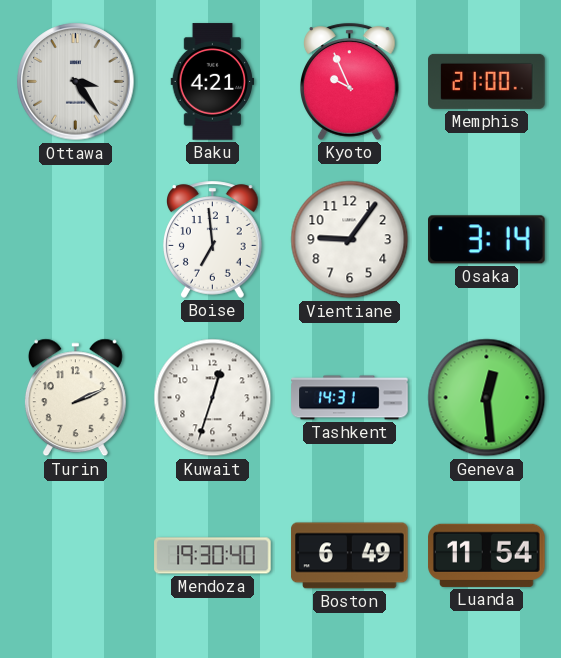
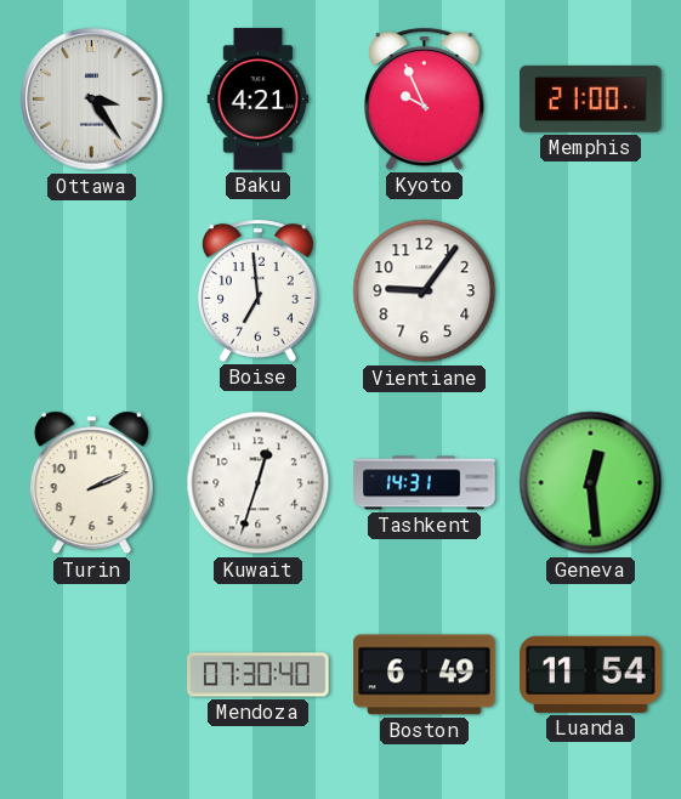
Osaka: 3:14 -> none (487, 240)
Mendoza: 19:30 -> 07:30 (259, 675)
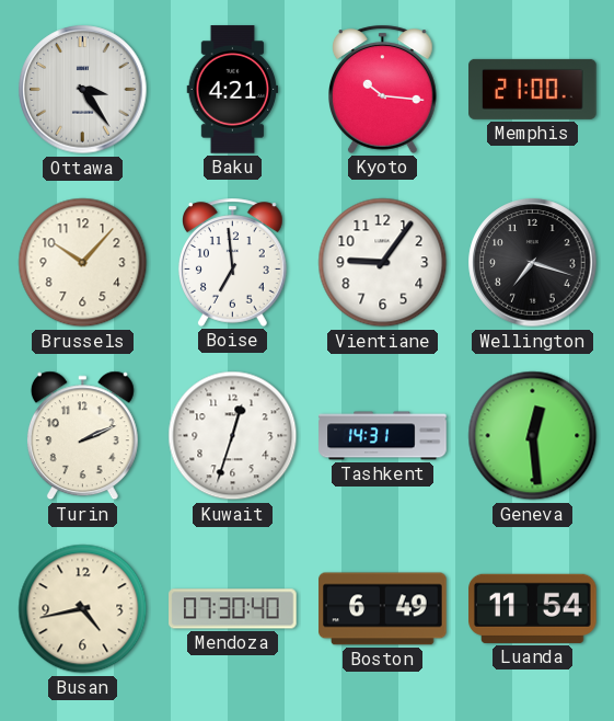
Kyoto: 9:56 -> 10:16 (383, 89)
Brussels: none -> 10:07 (83, 263)
Wellington: none -> 7:18 (533, 263)
Busan: none -> 4:43 (83, 609)
